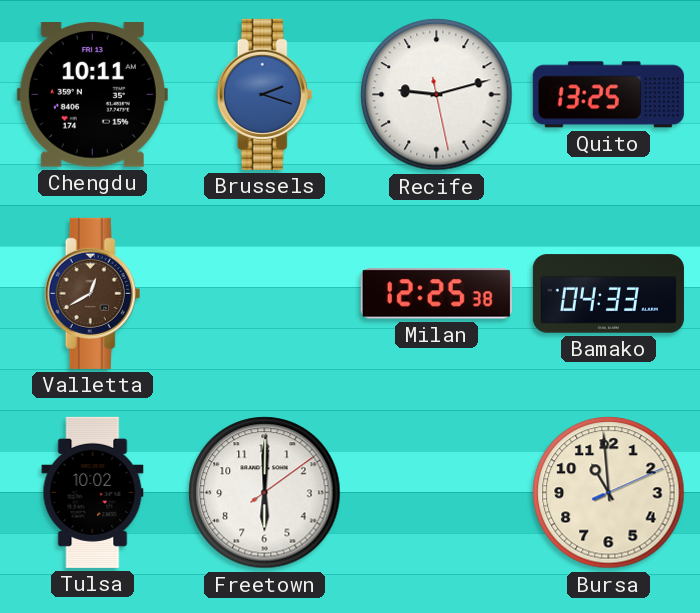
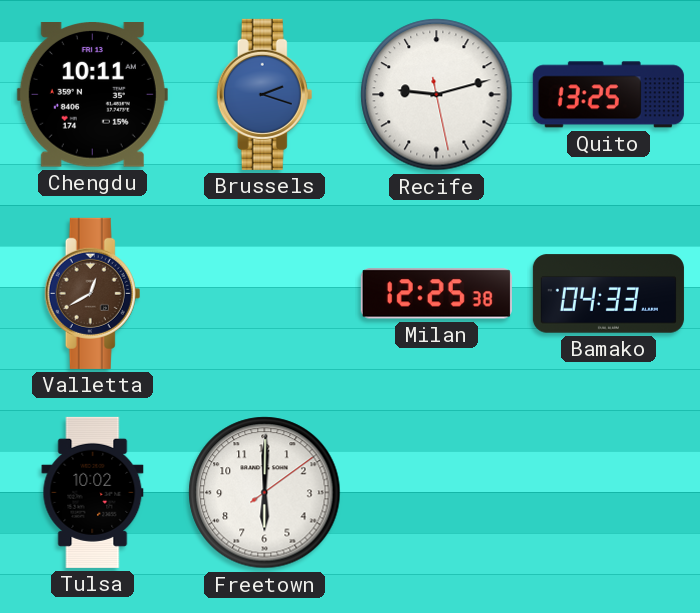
Bursa: 10:59 -> none (609, 493)
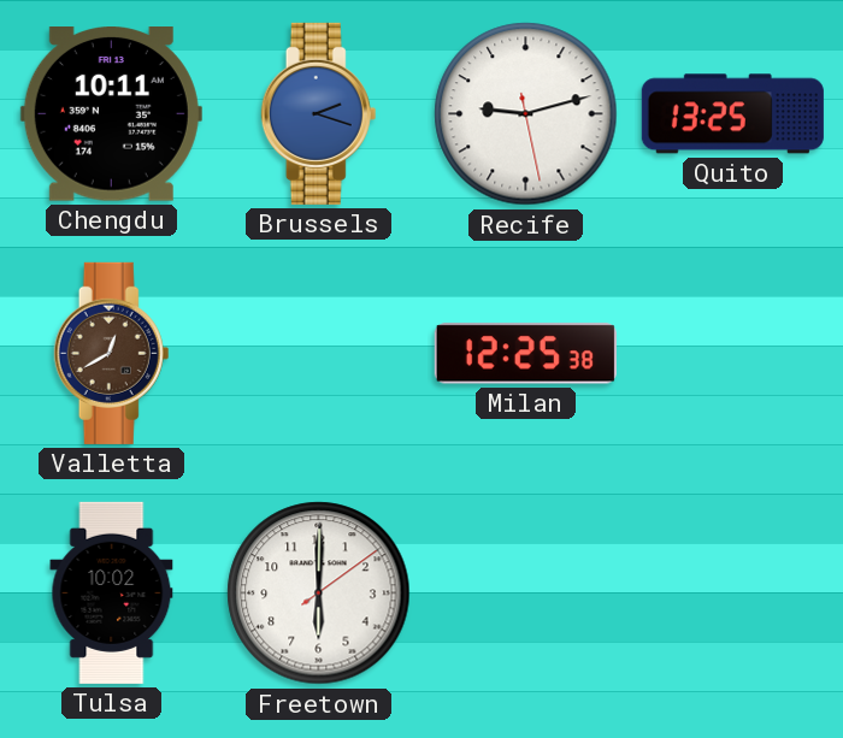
Bamako: 04:33 -> none (608, 294)
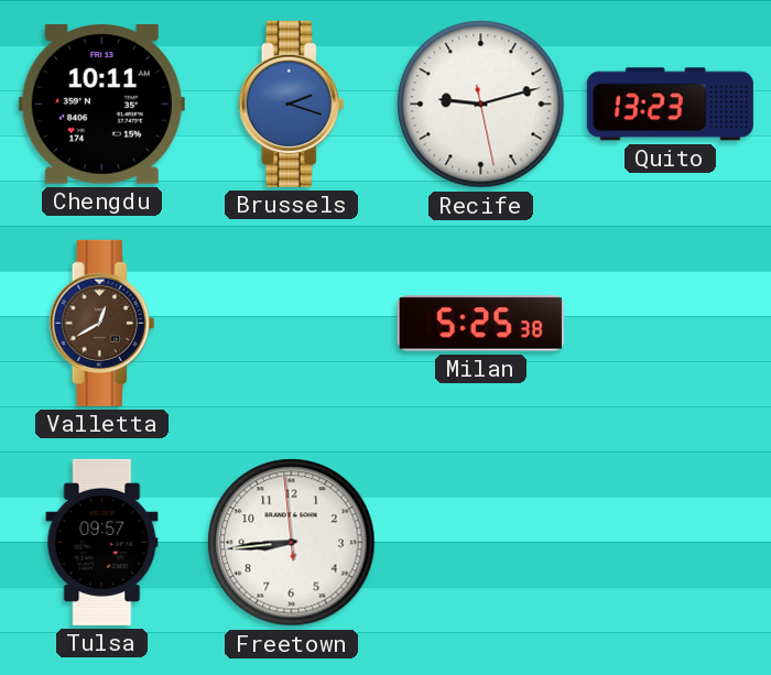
Quito: 13:25 -> 13:23 (670, 105)
Milan: 12:25 -> 5:25 (480, 324)
Tulsa: 10:02 -> 09:57 (102, 542)
Freetown: 6:00 -> 8:43 (292, 543)
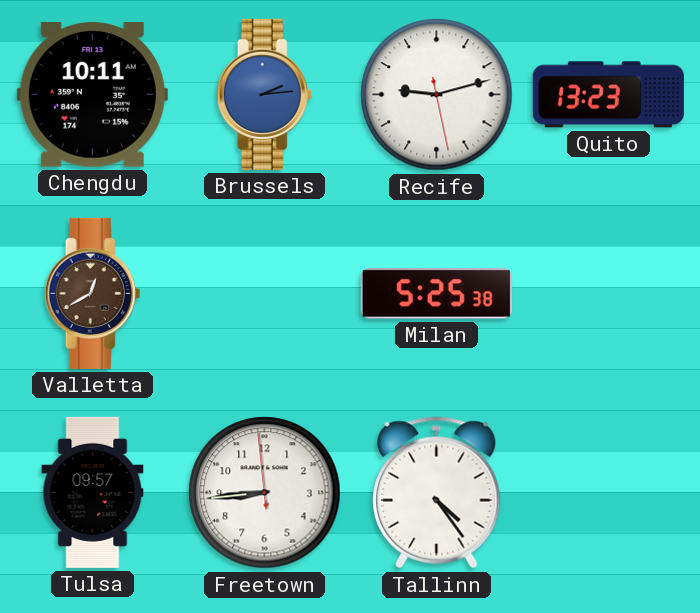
Brussels: 2:18 -> 2:14 (265, 94)
Tallinn: none -> 4:24 (437, 493)
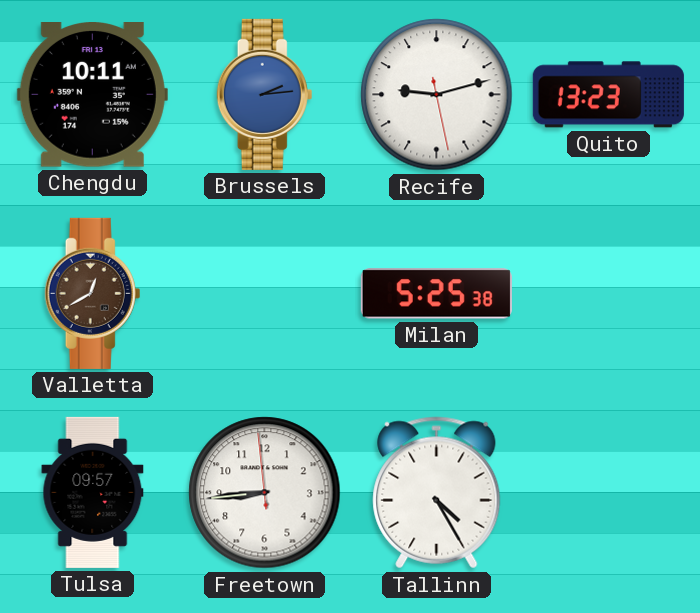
Tallinn: 4:24 -> 4:25 (437, 493)
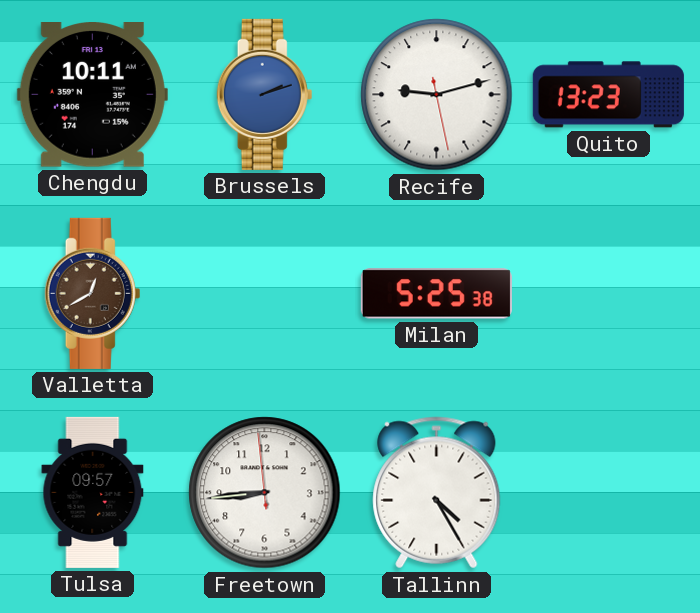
Brussels: 2:14 -> 2:12 (265, 94)
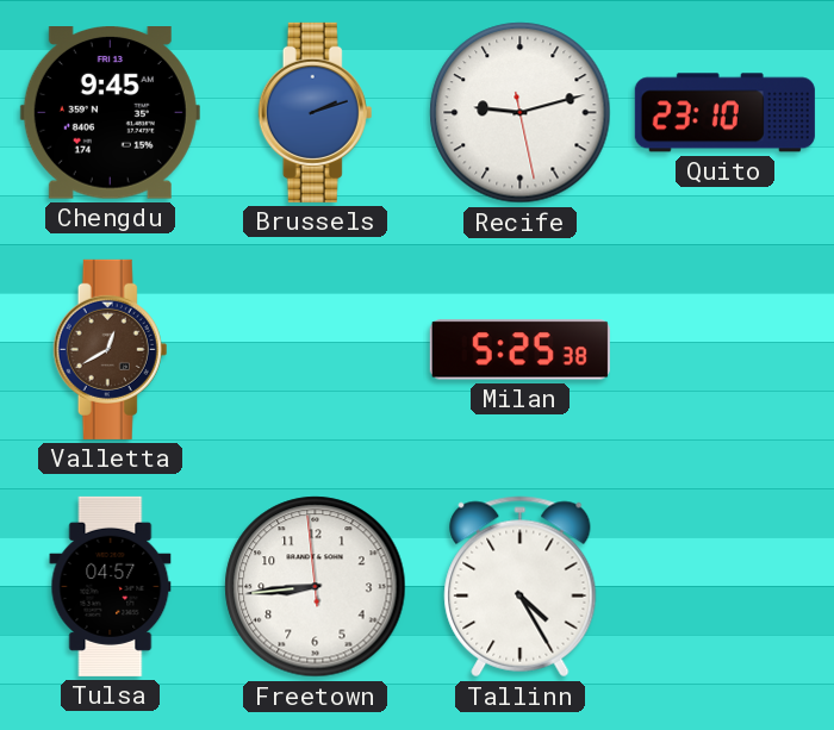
Chengdu: 10:11 -> 9:45 (110, 113)
Quito: 13:23 -> 23:10 (724, 113)
Tulsa: 09:57 -> 04:57 (111, 586)
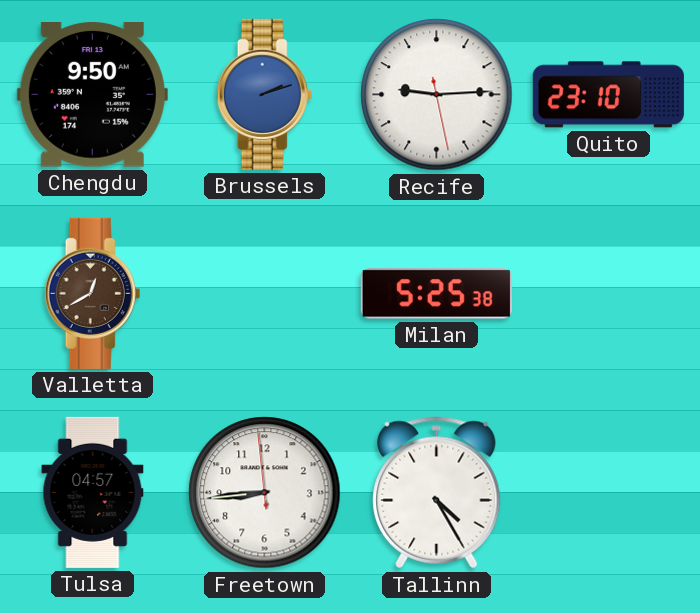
Chengdu: 9:45 -> 9:50 (92, 95)
Recife: 9:12 -> 9:14 (437, 95)
